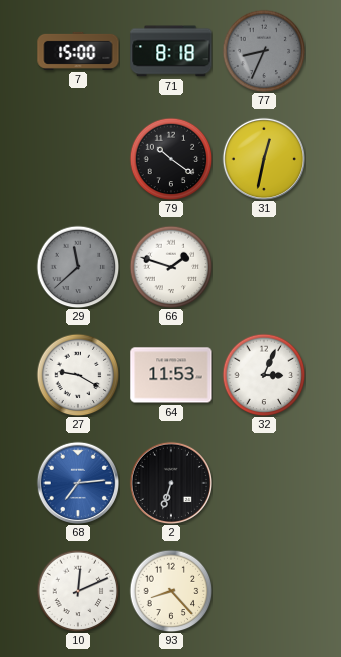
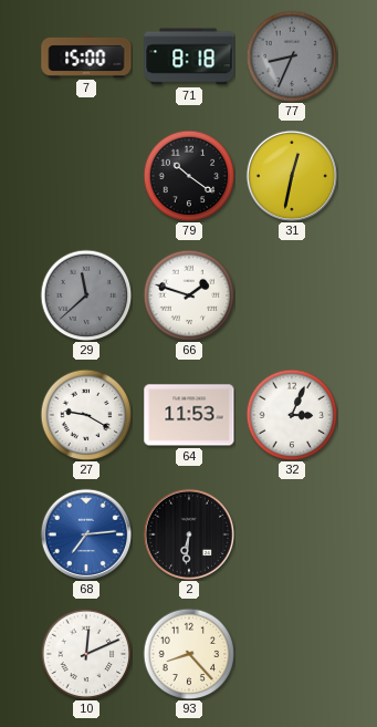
2: 6:33 -> 6:31 (188, 533)
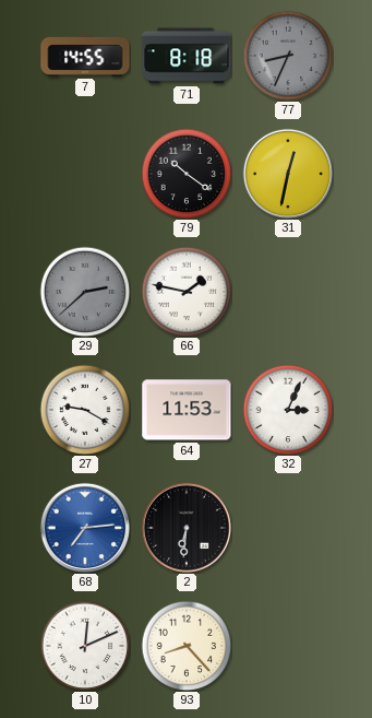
7: 15:00 -> 14:55 (85, 56)
29: 11:38 -> 2:38 (85, 292)
66: 1:48 -> 1:47 (187, 292)
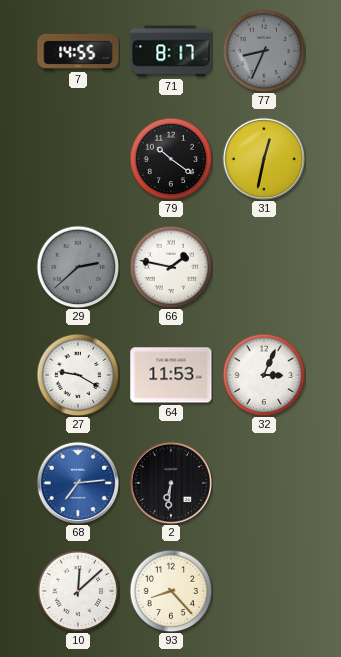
71: 8:18 -> 8:17 (171, 51)
10: 12:11 -> 12:08 (78, 591)
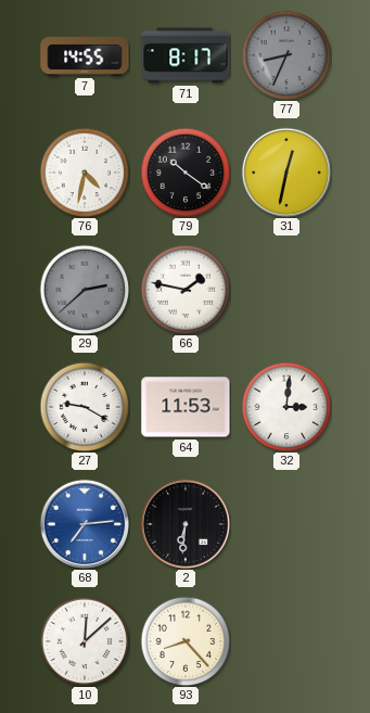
76: none -> 4:32 (85, 173)
32: 3:04 -> 3:01 (286, 407)
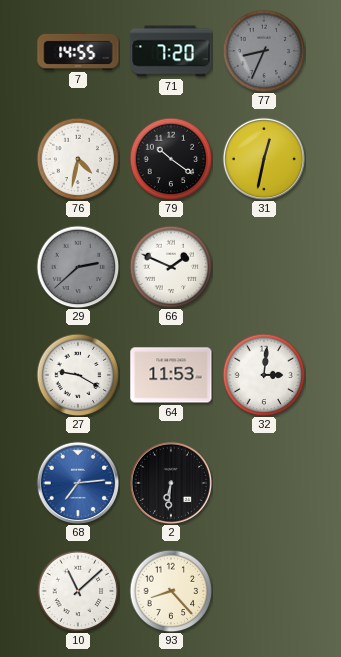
71: 8:17 -> 7:20 (171, 51)
66: 1:47 -> 1:49 (171, 267)
10: 12:08 -> 11:08 (78, 591)
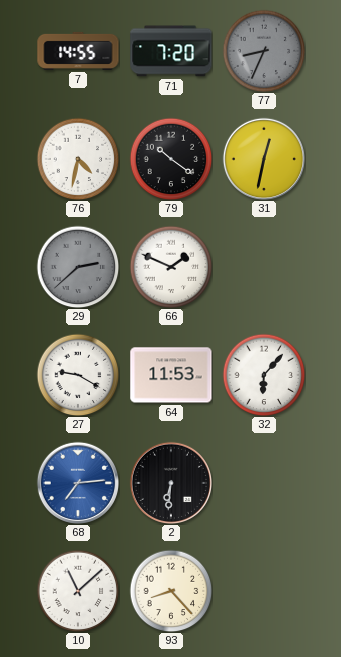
32: 3:01 -> 6:07 (264, 375)
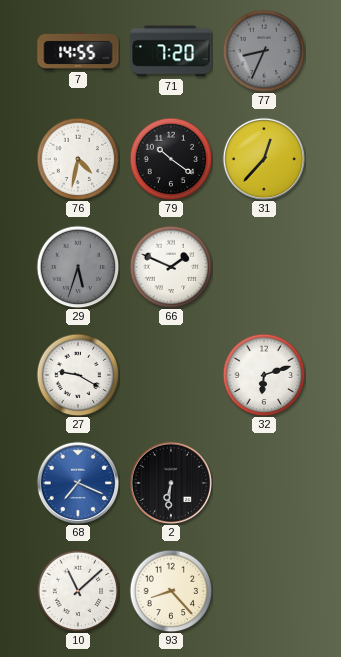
31: 12:32 -> 12:37 (263, 158)
29: 2:38 -> 5:33 (78, 267)
64: 11:53 -> none (171, 375)
32: 6:07 -> 6:12 (264, 375)
68: 7:14 -> 7:19 (77, 482)
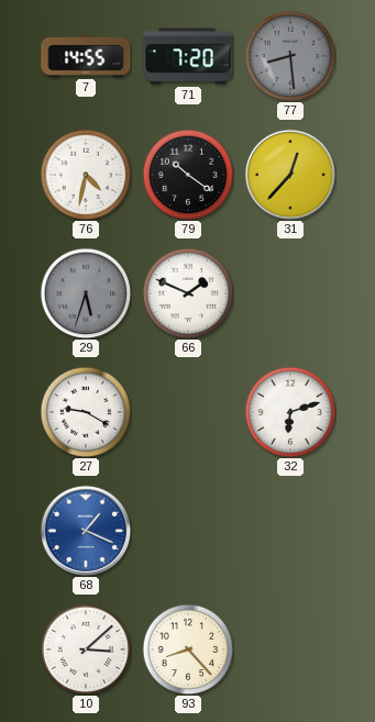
77: 8:34 -> 8:29 (290, 56)
68: 7:19 -> 1:19 (85, 530)
2: 6:31 -> none (170, 482)
10: 11:08 -> 3:08 (86, 649)
